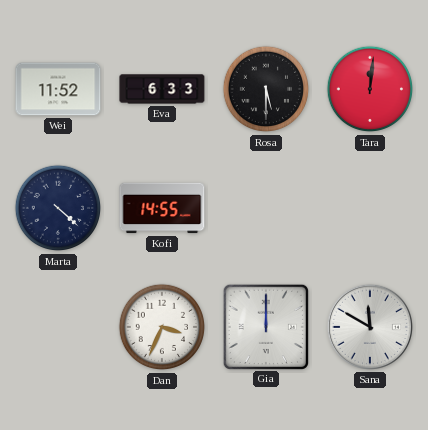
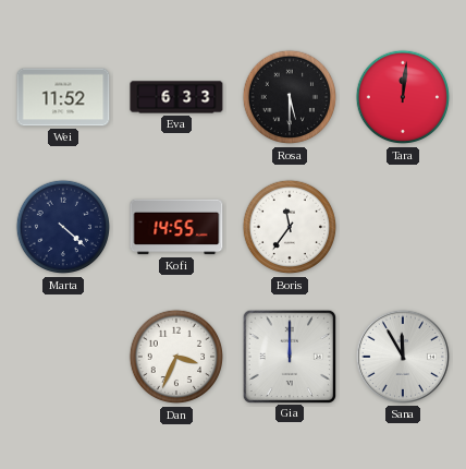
Boris: none -> 11:36 (290, 227)
Sana: 11:50 -> 11:55 (403, 357)
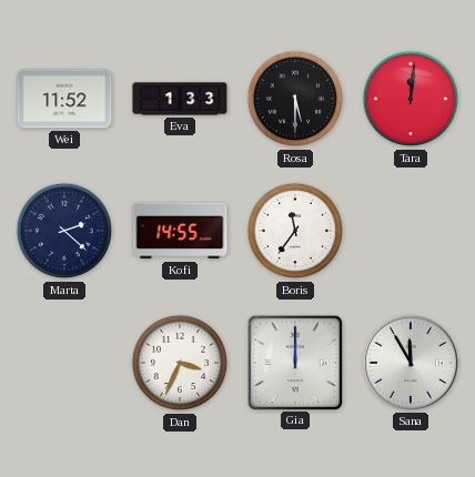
Eva: 6:33 -> 1:33 (180, 99)
Marta: 4:22 -> 2:22 (64, 231)
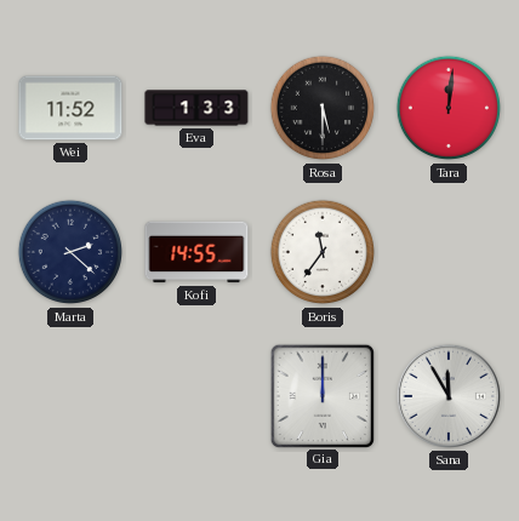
Dan: 3:34 -> none (180, 363)
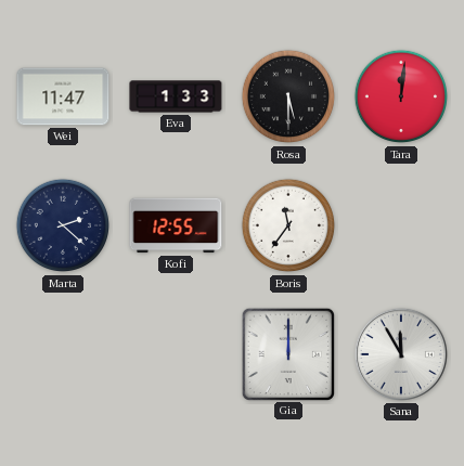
Wei: 11:52 -> 11:47 (63, 96)
Kofi: 14:55 -> 12:55 (176, 225)
